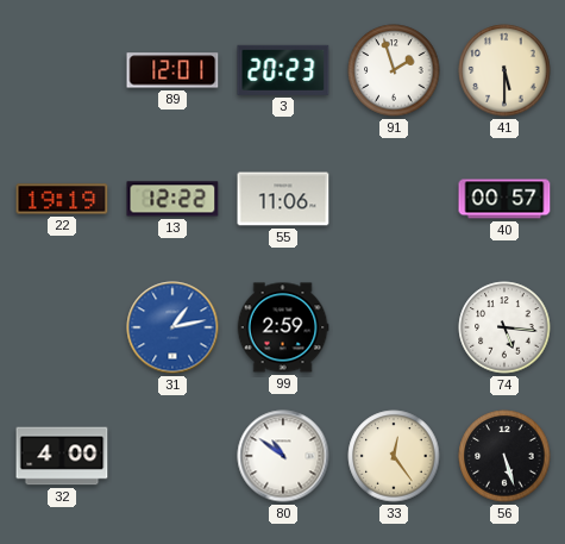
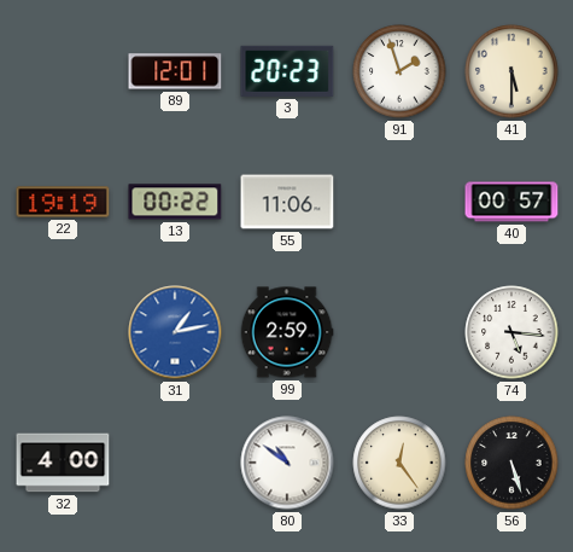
13: 12:22 -> 00:22 (175, 202)
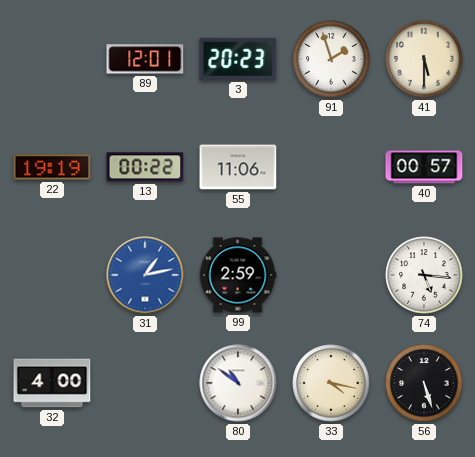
33: 12:24 -> 4:17 (331, 383)
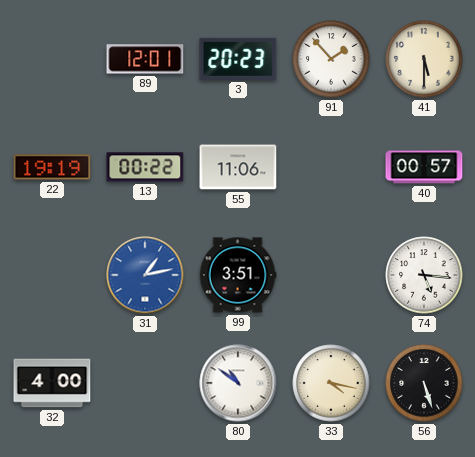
91: 1:57 -> 1:53 (331, 59)
99: 2:59 -> 3:51 (238, 275)
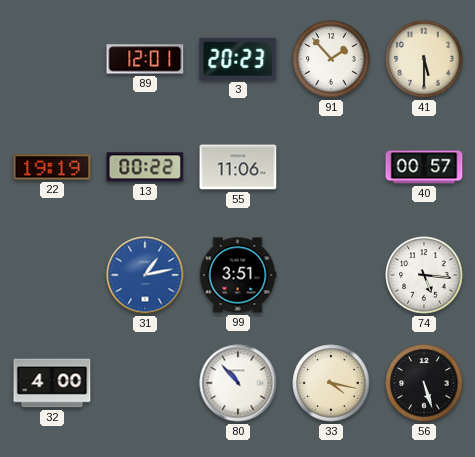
80: 10:51 -> 10:53 (238, 383)
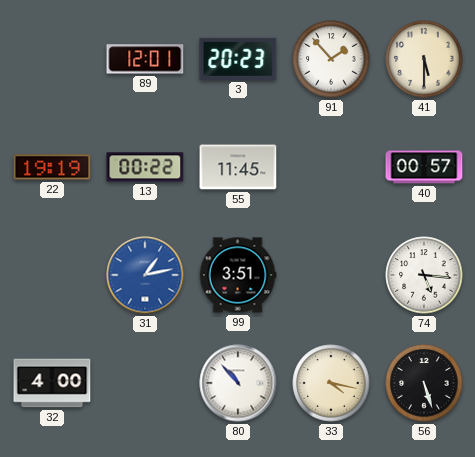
55: 11:06 -> 11:45 (238, 167)
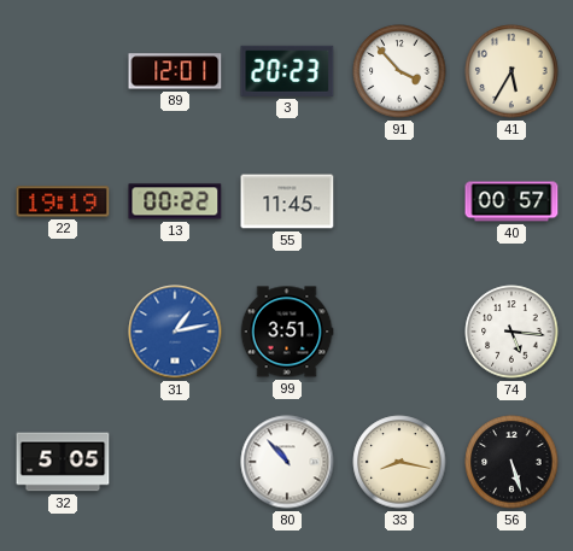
91: 1:53 -> 3:53 (399, 71)
41: 5:30 -> 5:35 (511, 71)
32: 4:00 -> 5:05 (63, 462)
33: 4:17 -> 8:17 (399, 462)
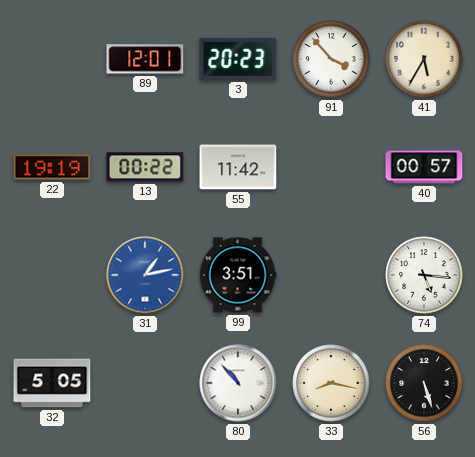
55: 11:45 -> 11:42 (238, 167)
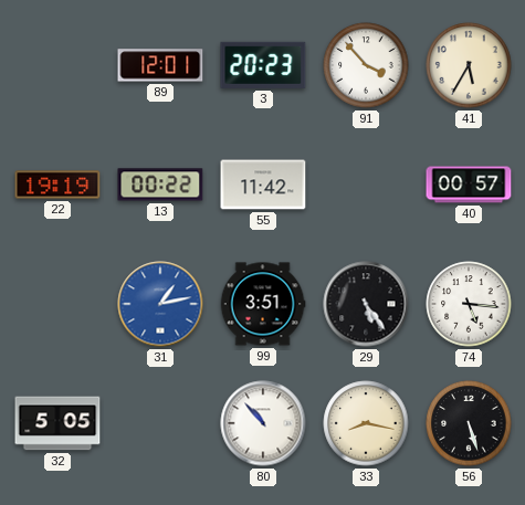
29: none -> 5:24 (366, 304)
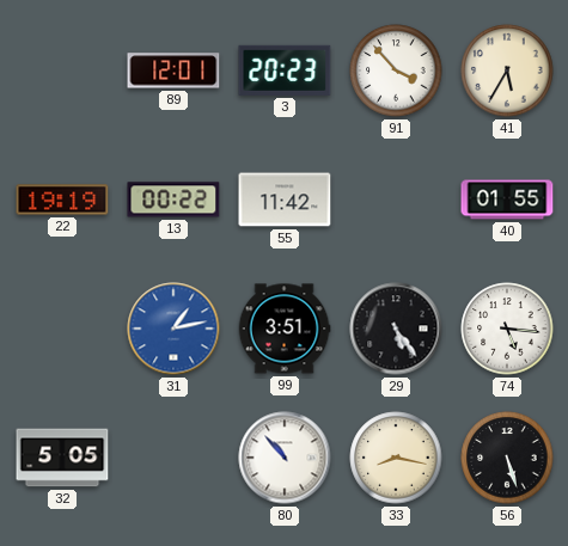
40: 00:57 -> 01:55 (507, 200)
